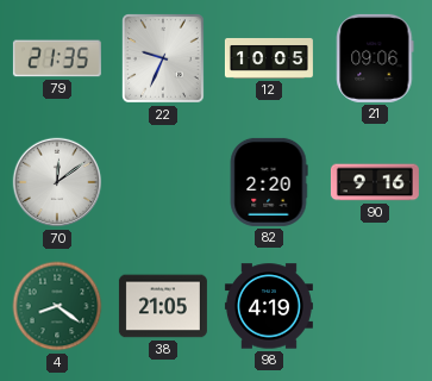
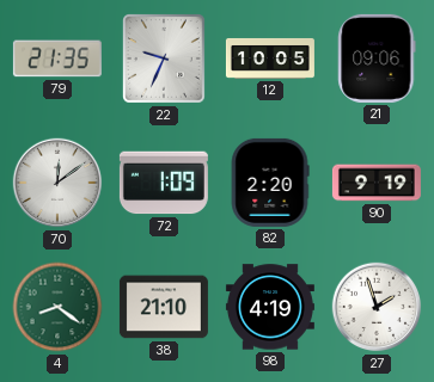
72: none -> 1:09 (164, 183)
90: 9:16 -> 9:19 (377, 183)
38: 21:05 -> 21:10 (164, 307)
27: none -> 1:57 (377, 307)
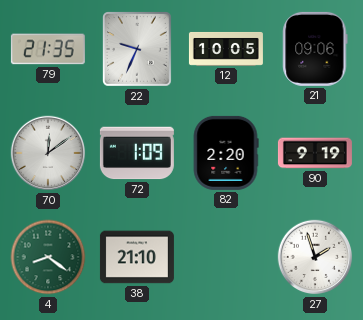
98: 4:19 -> none (270, 307)
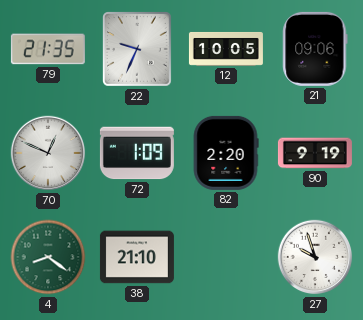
70: 12:09 -> 12:49 (48, 153)
27: 1:57 -> 9:57 (315, 257)
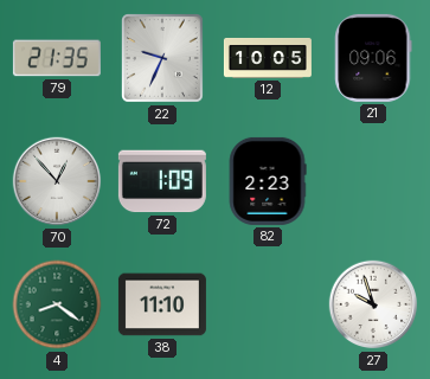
70: 12:49 -> 12:53 (57, 181)
82: 2:20 -> 2:23 (268, 181)
90: 9:19 -> none (315, 153)
38: 21:10 -> 11:10 (162, 304)
